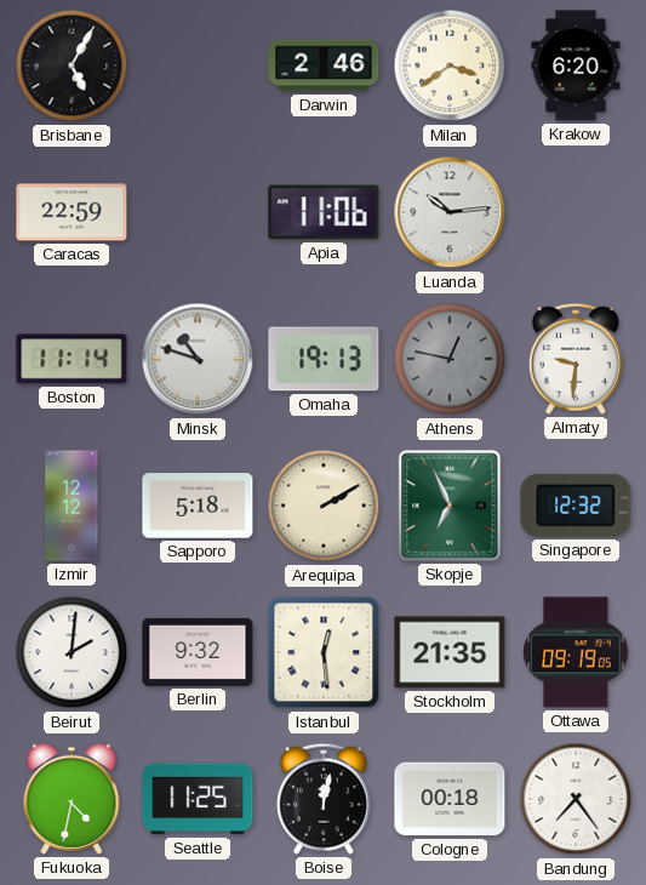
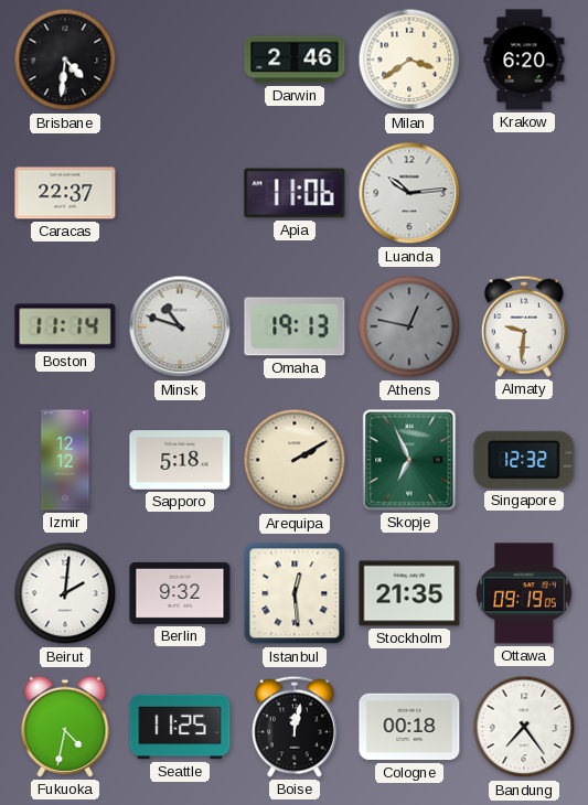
Brisbane: 5:05 -> 4:31 (65, 60)
Caracas: 22:59 -> 22:37 (65, 193)
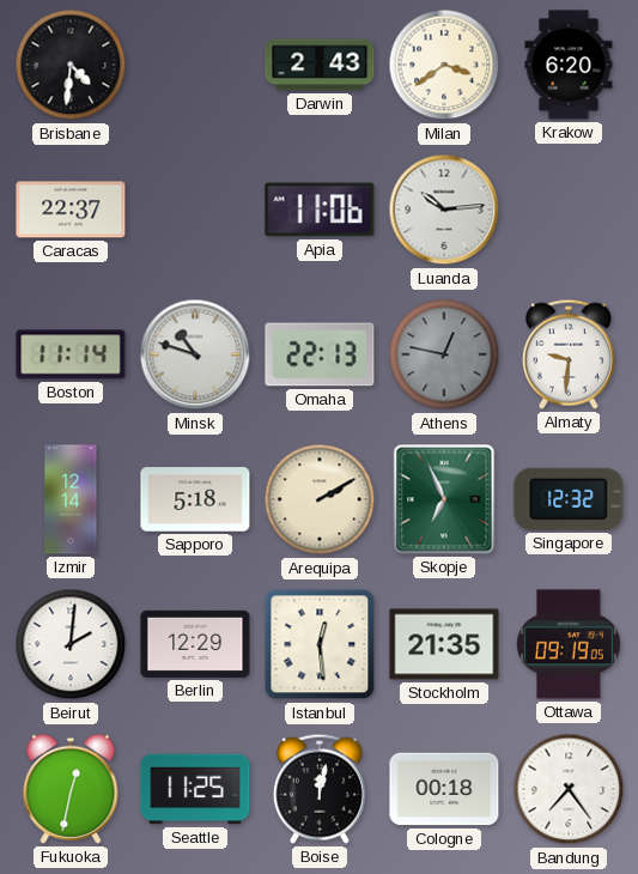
Darwin: 2:46 -> 2:43 (320, 65)
Omaha: 19:13 -> 22:13 (320, 354)
Izmir: 12:12 -> 12:14 (71, 499)
Berlin: 9:32 -> 12:29 (195, 644)
Fukuoka: 4:32 -> 12:32 (71, 789)
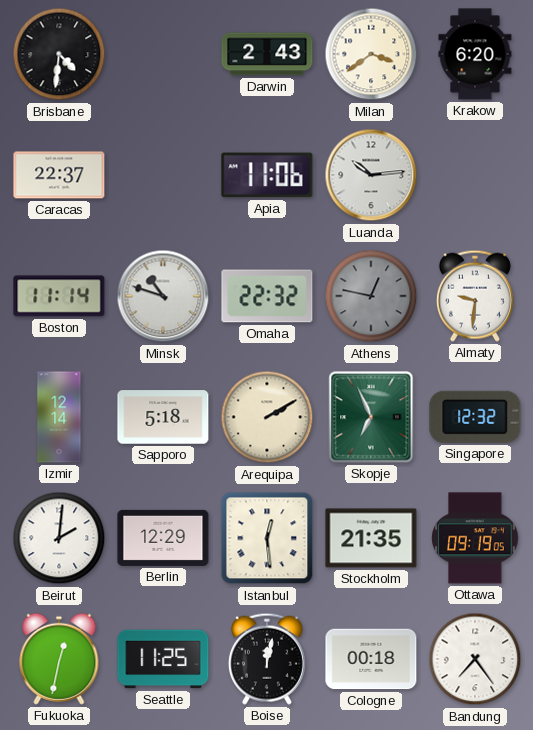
Omaha: 22:13 -> 22:32 (267, 296)
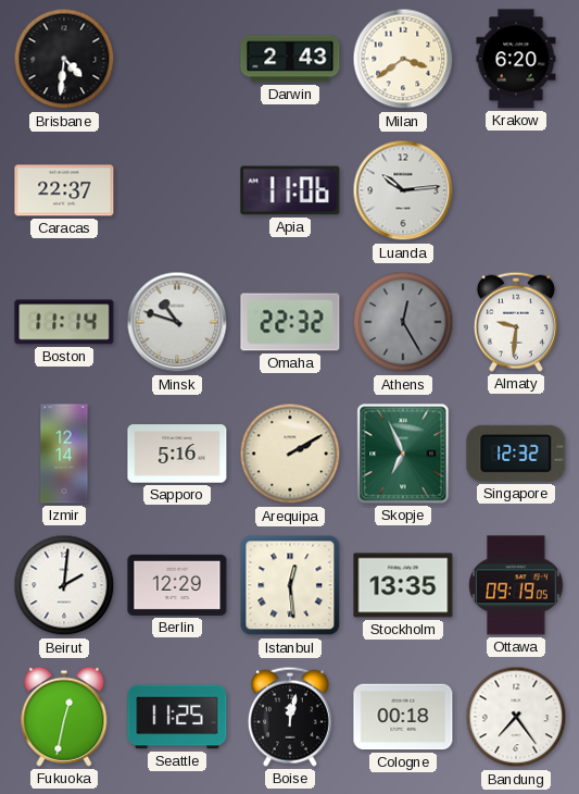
Athens: 12:47 -> 12:25 (403, 322)
Sapporo: 5:18 -> 5:16 (177, 454)
Stockholm: 21:35 -> 13:35 (403, 585)
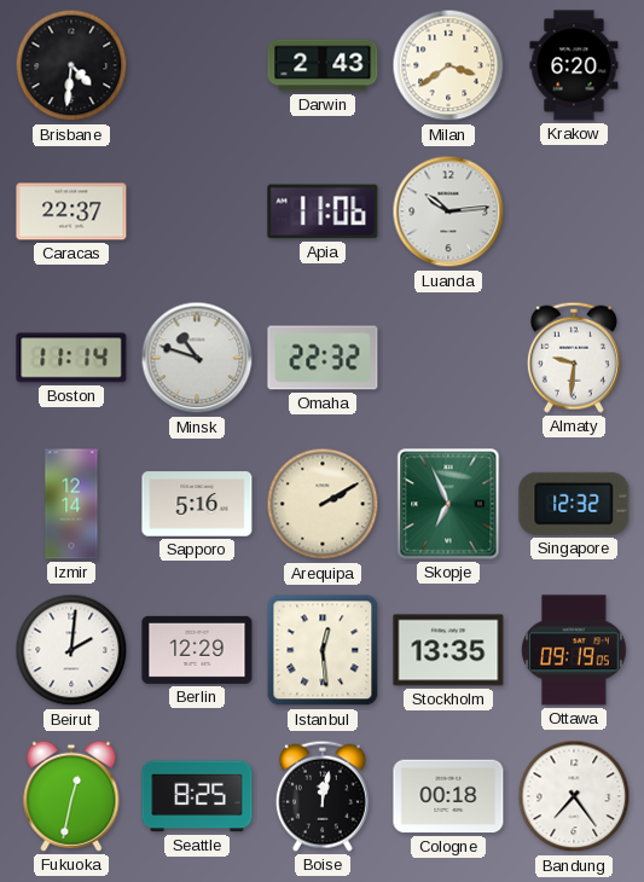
Athens: 12:25 -> none (403, 322)
Seattle: 11:25 -> 8:25 (197, 796)
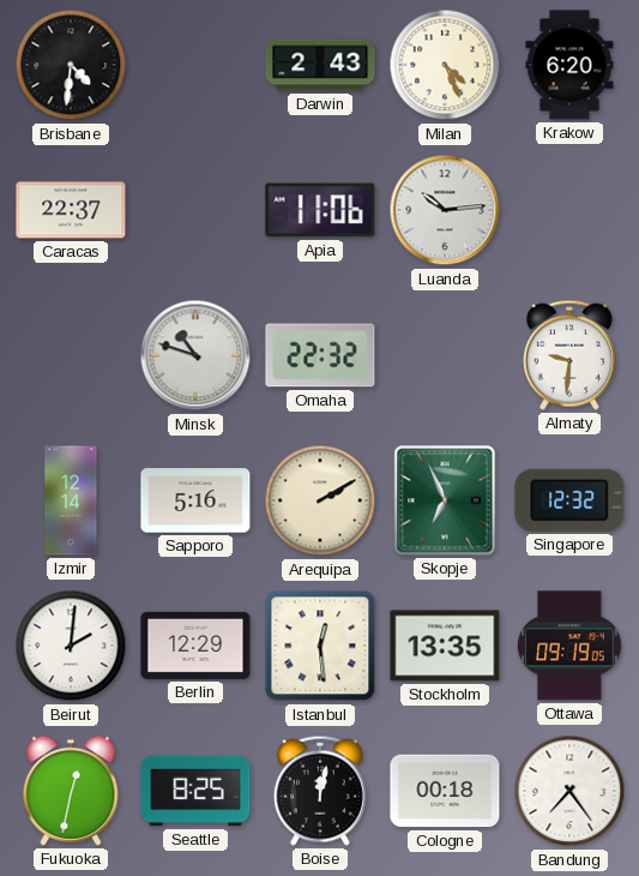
Milan: 3:39 -> 4:26 (445, 65)
Boston: 11:14 -> none (71, 358)
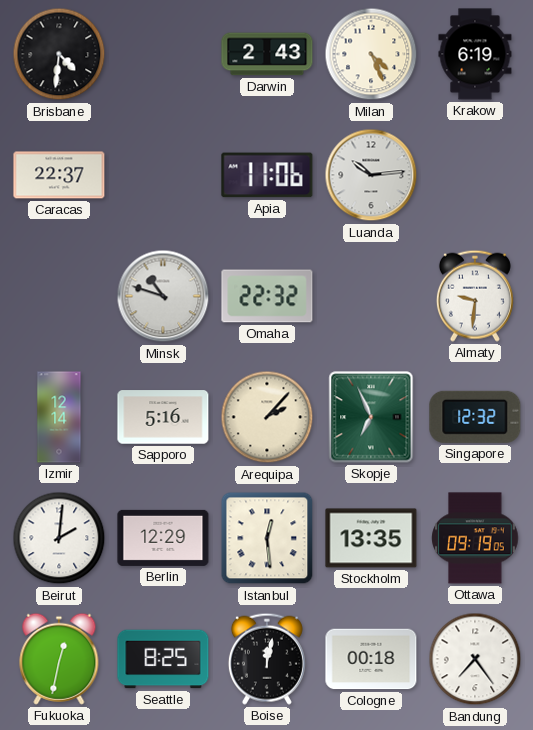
Krakow: 6:20 -> 6:19 (475, 54)
Arequipa: 2:10 -> 2:07 (267, 417)
